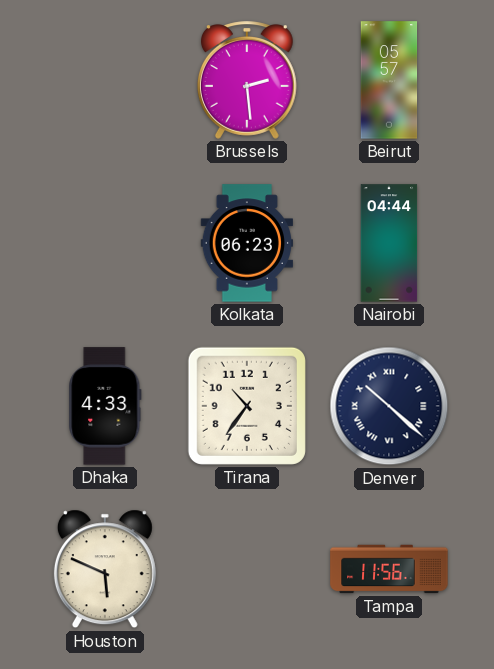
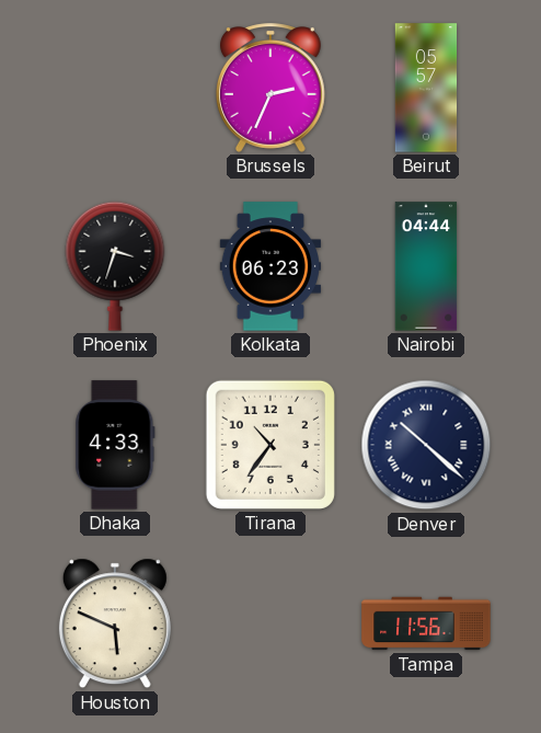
Brussels: 2:29 -> 2:34 (270, 88)
Phoenix: none -> 3:33 (115, 266)
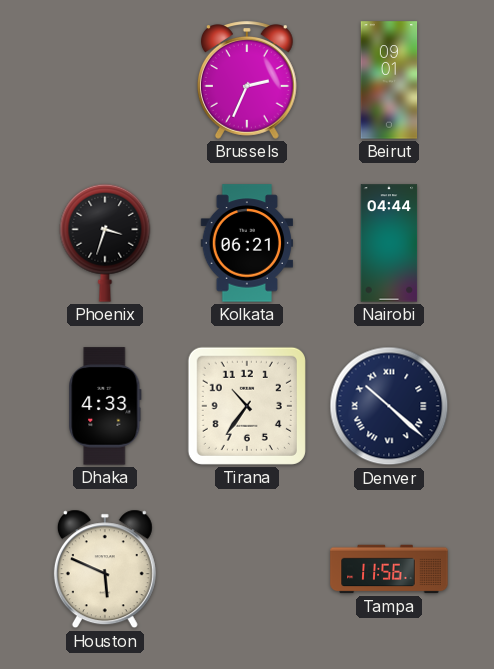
Beirut: 05:57 -> 09:01 (389, 80)
Kolkata: 06:23 -> 06:21 (246, 243)
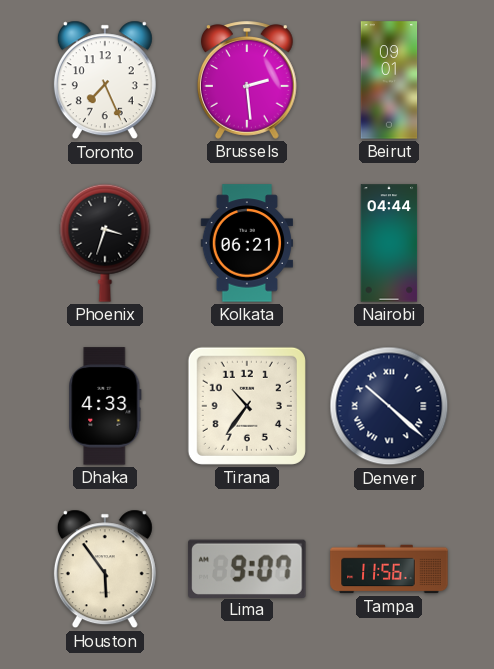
Toronto: none -> 7:26 (105, 80)
Brussels: 2:34 -> 2:29 (247, 80)
Houston: 5:49 -> 5:54 (105, 569)
Lima: none -> 9:07 (247, 568)
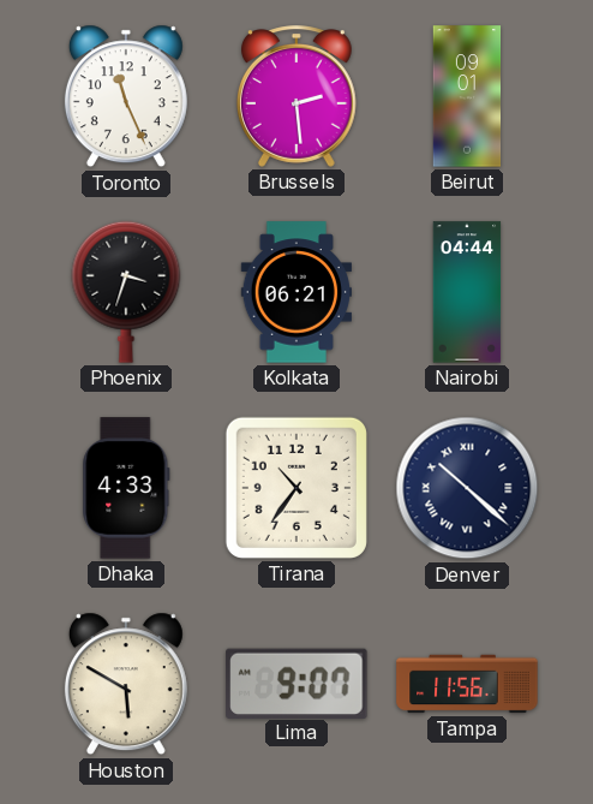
Toronto: 7:26 -> 11:26 (126, 96)
Houston: 5:54 -> 5:50 (126, 684)
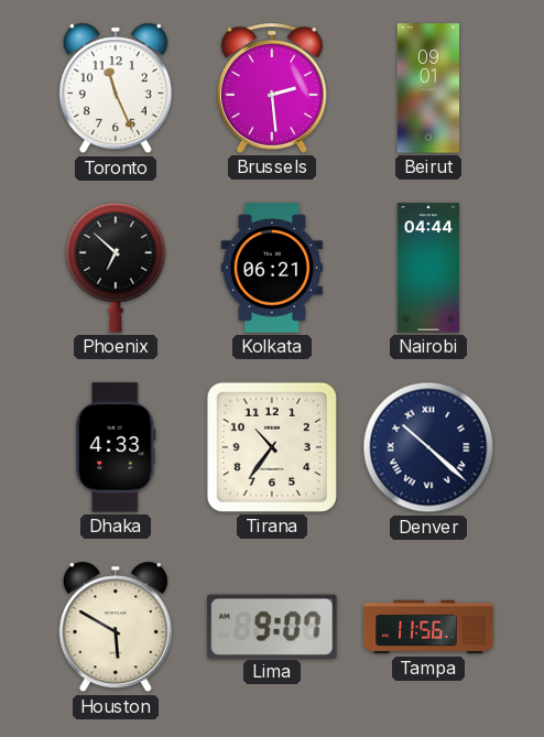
Phoenix: 3:33 -> 6:52 (116, 268)
